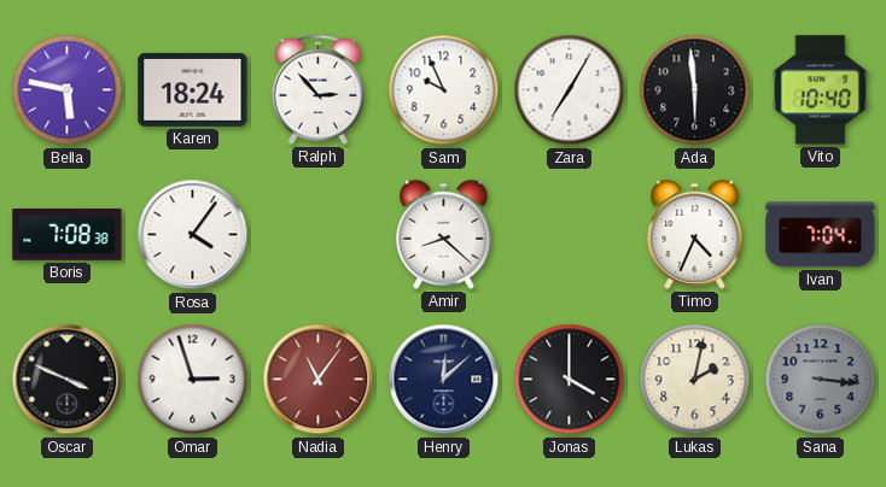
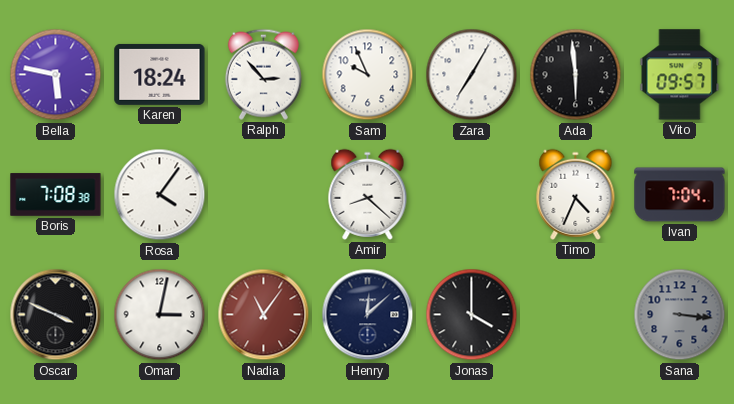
Vito: 10:40 -> 09:57 (680, 75)
Omar: 2:57 -> 3:02 (160, 315)
Lukas: 2:02 -> none (695, 380)
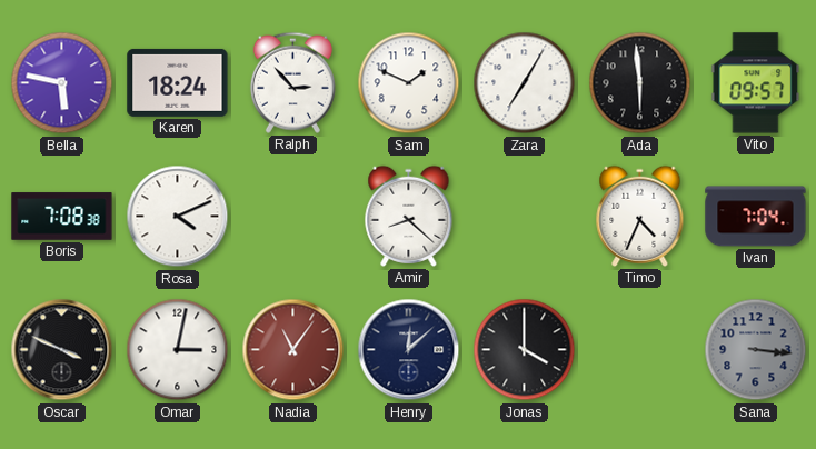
Sam: 9:56 -> 1:49 (409, 83)
Rosa: 4:06 -> 4:11 (178, 217)
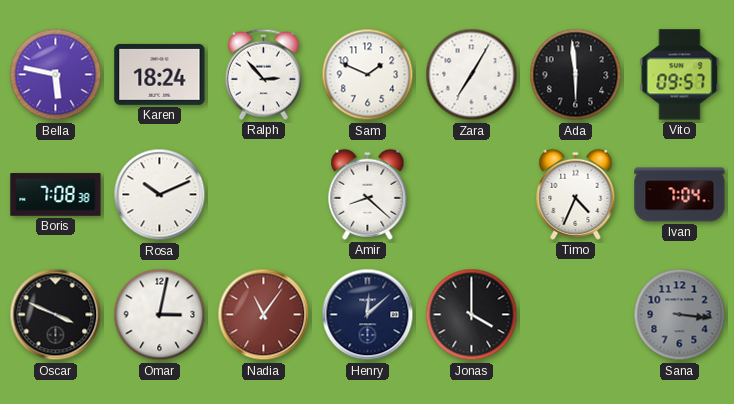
Rosa: 4:11 -> 10:11 (160, 195)
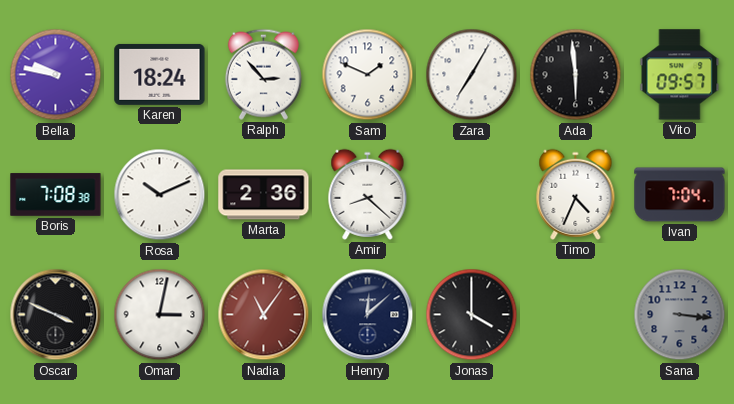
Bella: 5:47 -> 9:47 (56, 75)
Marta: none -> 2:36 (264, 195)
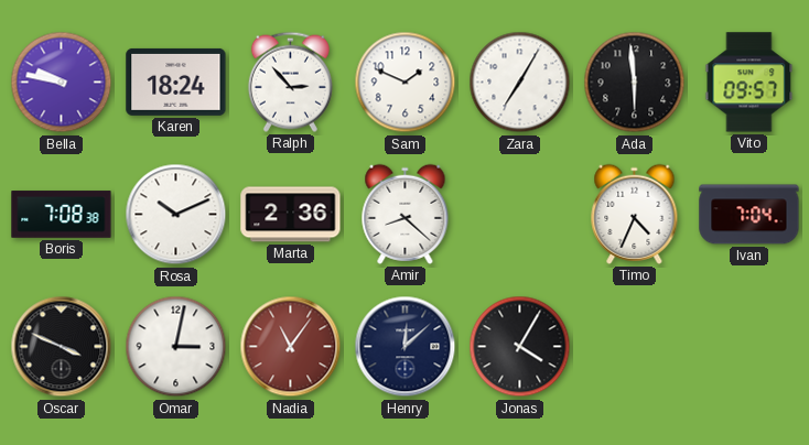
Jonas: 4:00 -> 4:05 (520, 347)
Sana: 3:16 -> none (680, 315)
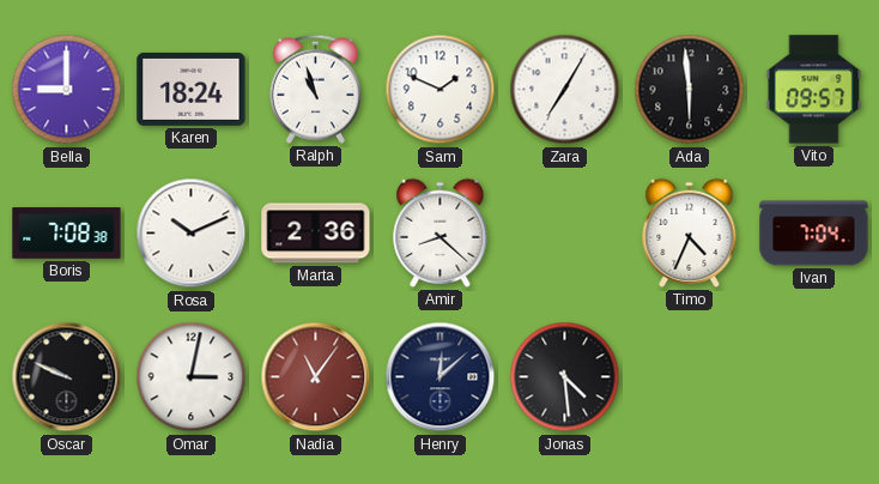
Bella: 9:47 -> 9:00 (67, 90)
Ralph: 2:53 -> 10:57 (315, 89)
Oscar: 3:49 -> 9:49 (67, 377)
Jonas: 4:05 -> 4:29 (565, 377)
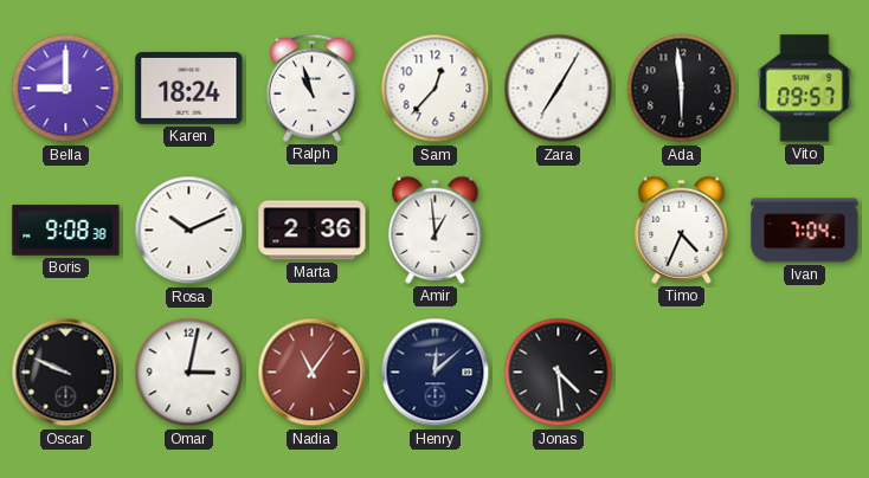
Sam: 1:49 -> 12:37 (436, 89)
Boris: 7:08 -> 9:08 (66, 231)
Amir: 8:22 -> 12:59 (436, 230)
